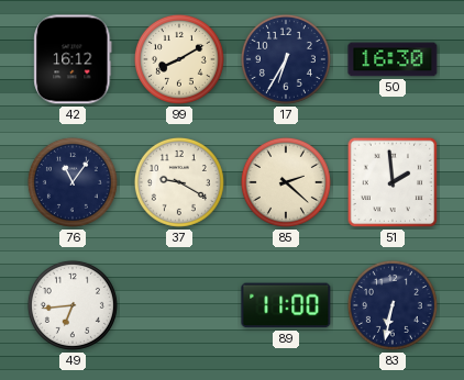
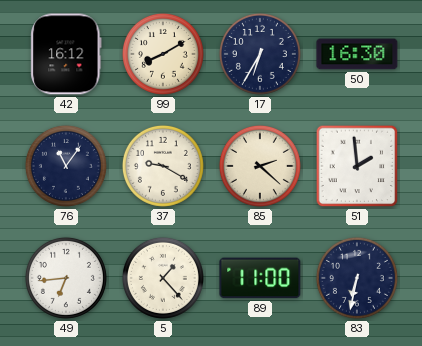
5: none -> 1:23 (163, 278)
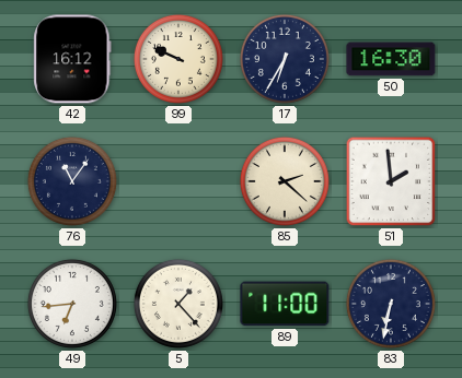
99: 8:10 -> 9:49 (178, 59)
37: 9:20 -> none (163, 166)
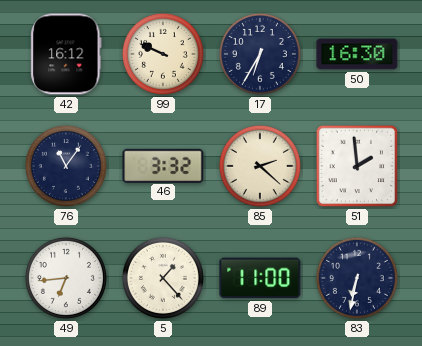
46: none -> 3:32 (163, 165)
